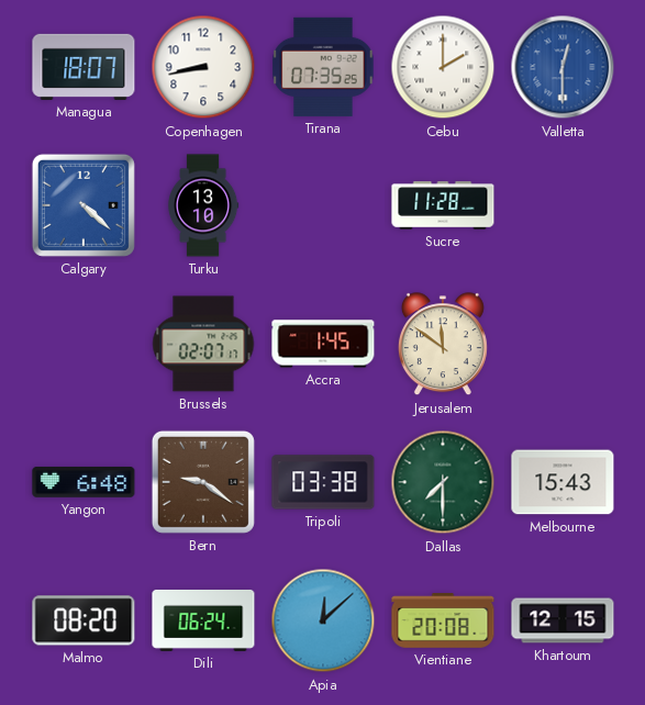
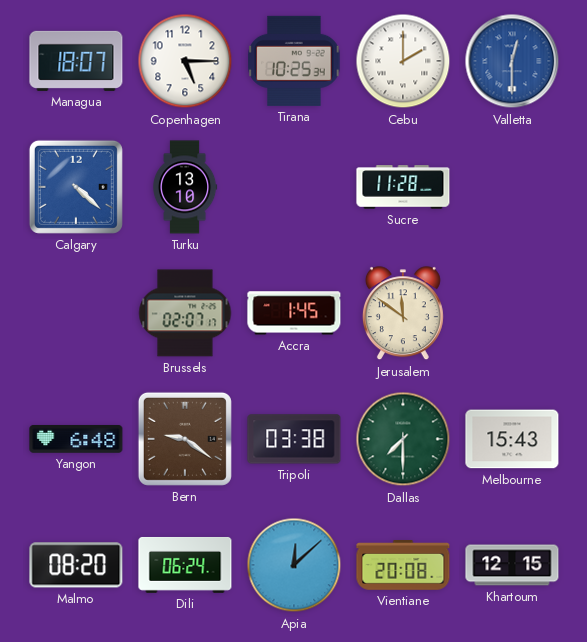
Copenhagen: 8:43 -> 5:15 (185, 61)
Tirana: 07:35 -> 10:25 (294, 61)
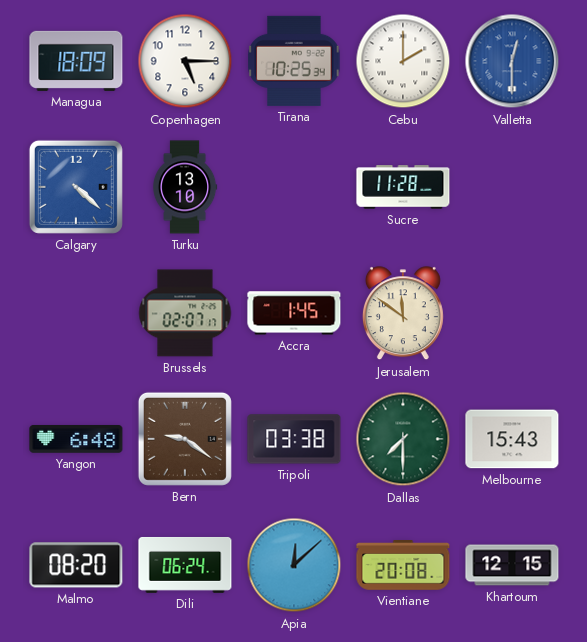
Managua: 18:07 -> 18:09 (76, 61)
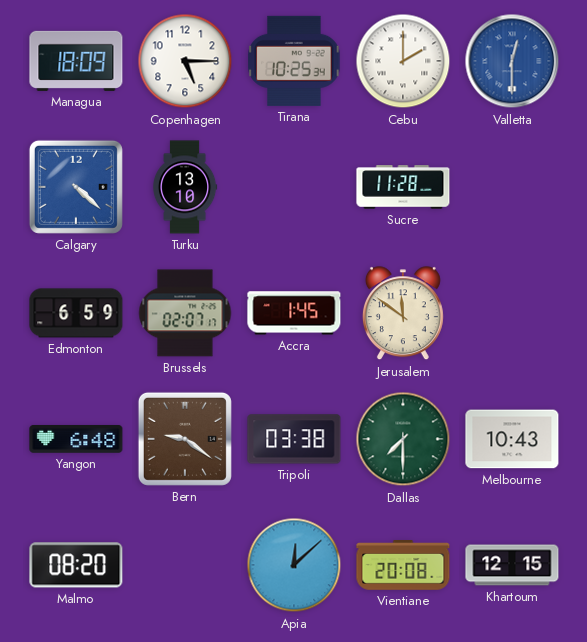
Edmonton: none -> 6:59 (76, 313)
Melbourne: 15:43 -> 10:43 (512, 439)
Dili: 06:24 -> none (185, 565)
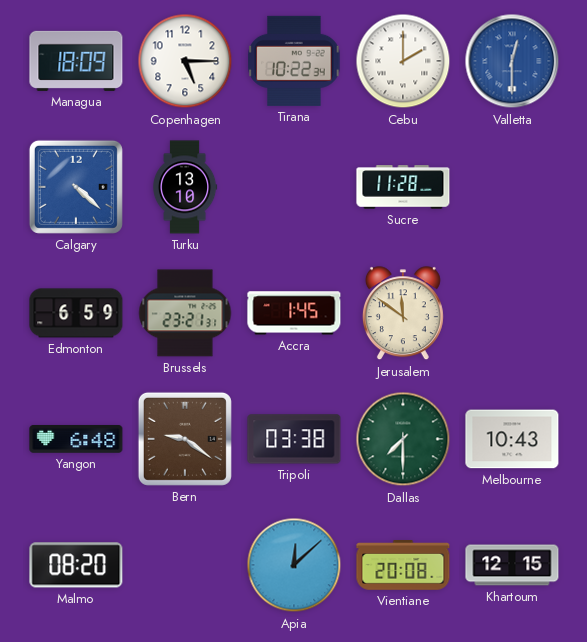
Tirana: 10:25 -> 10:22 (294, 61)
Brussels: 02:07 -> 23:21 (185, 313)
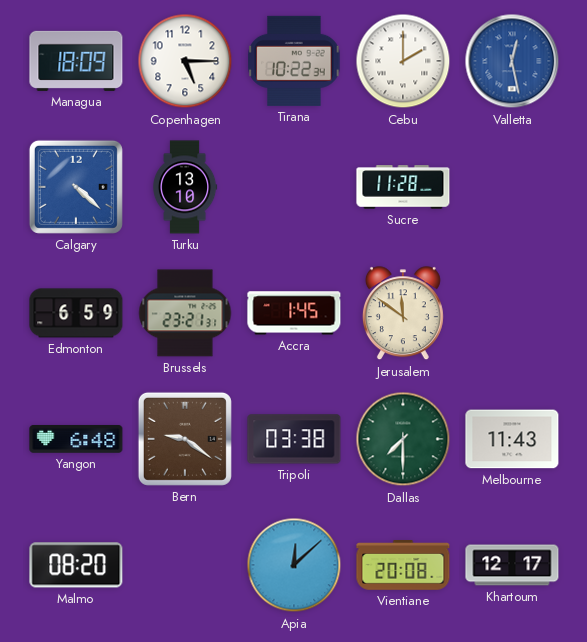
Valletta: 12:30 -> 12:28 (512, 61)
Melbourne: 10:43 -> 11:43 (512, 439)
Khartoum: 12:15 -> 12:17 (512, 565)
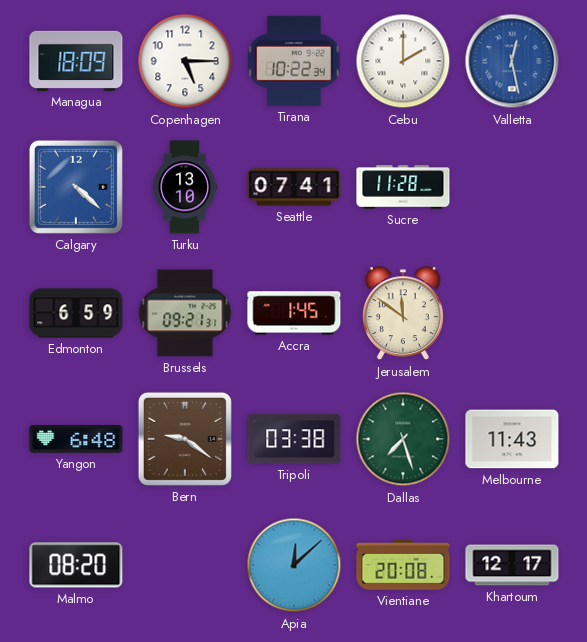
Seattle: none -> 07:41 (294, 187)
Brussels: 23:21 -> 09:21 (185, 313)
Dallas: 7:30 -> 7:27 (403, 439)
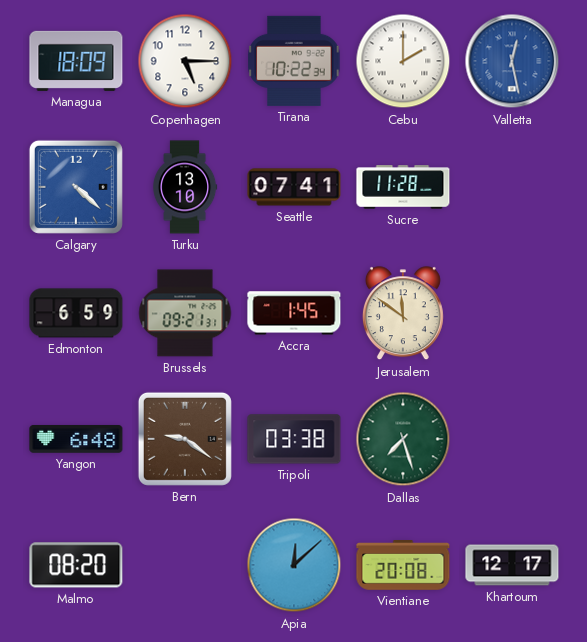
Melbourne: 11:43 -> none (512, 439)
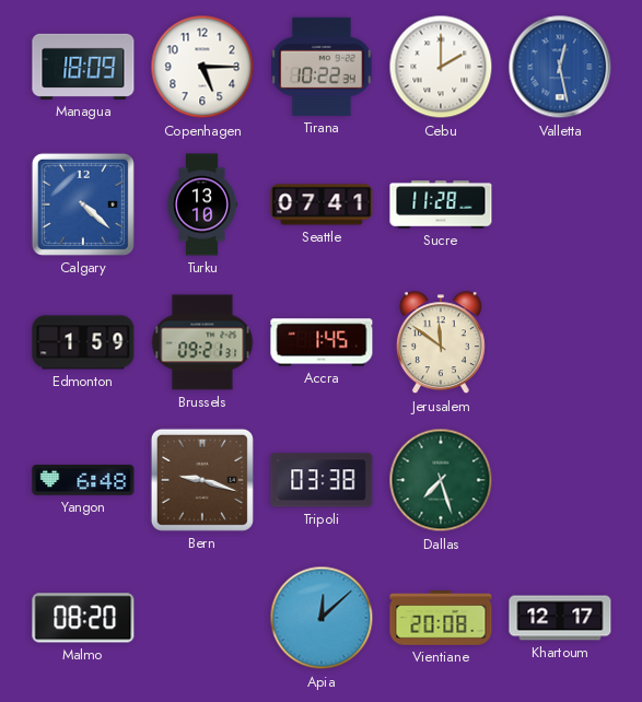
Edmonton: 6:59 -> 1:59 (83, 342)
Bern: 9:21 -> 9:18 (202, 480)
